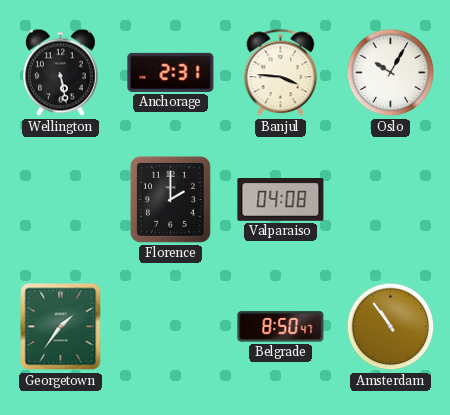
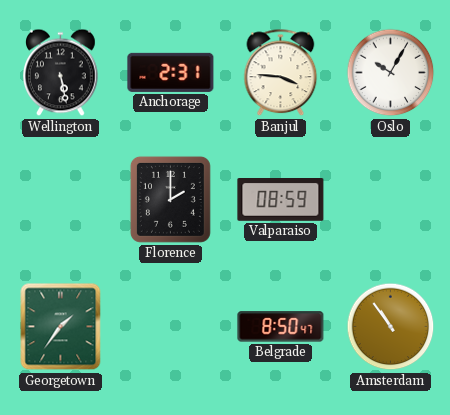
Valparaiso: 04:08 -> 08:59 (281, 200)
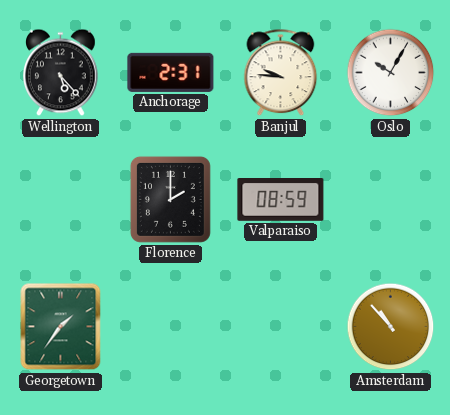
Wellington: 5:28 -> 5:23 (61, 73)
Banjul: 3:46 -> 9:46 (281, 73)
Belgrade: 8:50 -> none (281, 327)
Amsterdam: 10:54 -> 10:53 (391, 327)
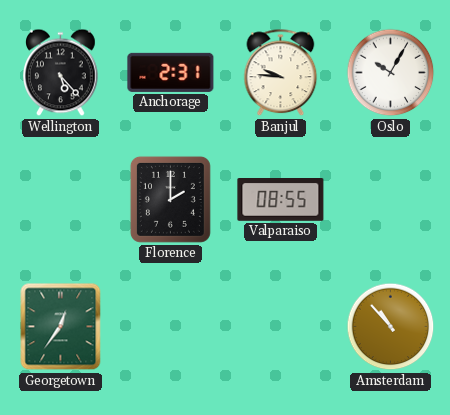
Valparaiso: 08:59 -> 08:55 (281, 200)
Georgetown: 1:36 -> 12:36 (61, 327)
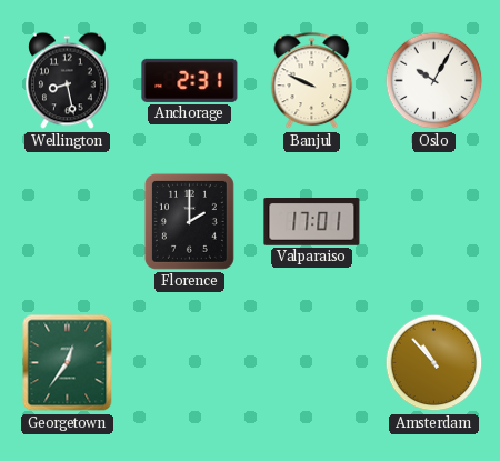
Wellington: 5:23 -> 8:28 (68, 81)
Banjul: 9:46 -> 9:49 (312, 81)
Valparaiso: 08:55 -> 17:01 (312, 222)
